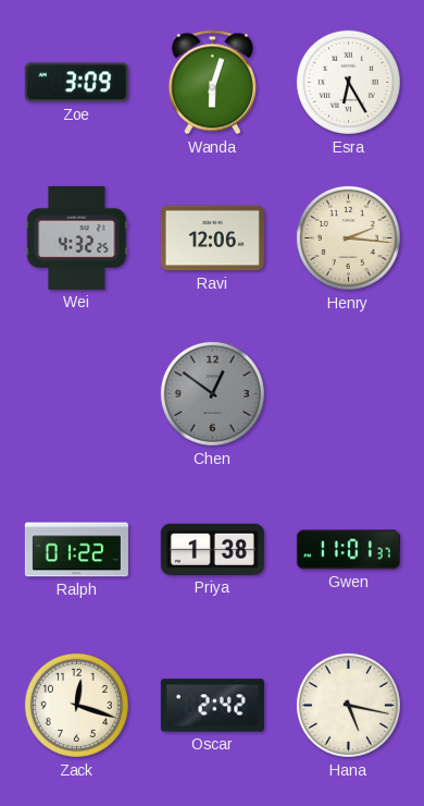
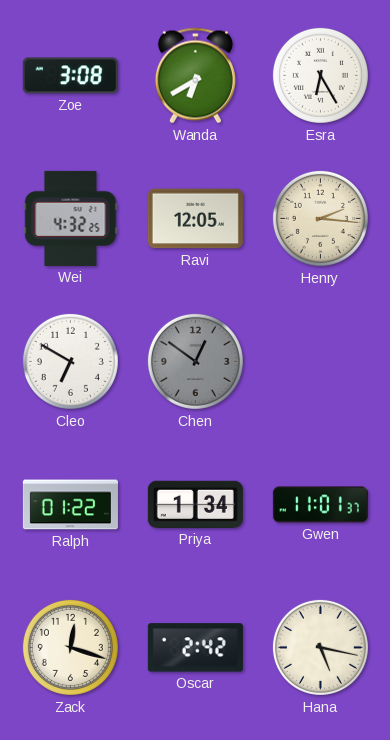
Zoe: 3:09 -> 3:08 (70, 76)
Wanda: 6:03 -> 6:40 (195, 76)
Ravi: 12:06 -> 12:05 (195, 219)
Cleo: none -> 6:50 (70, 361)
Priya: 1:38 -> 1:34 (195, 504)
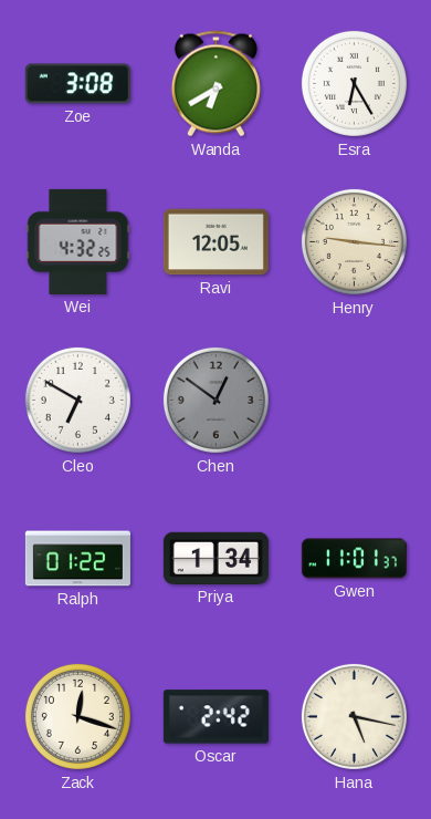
Henry: 2:16 -> 9:16 (354, 241)
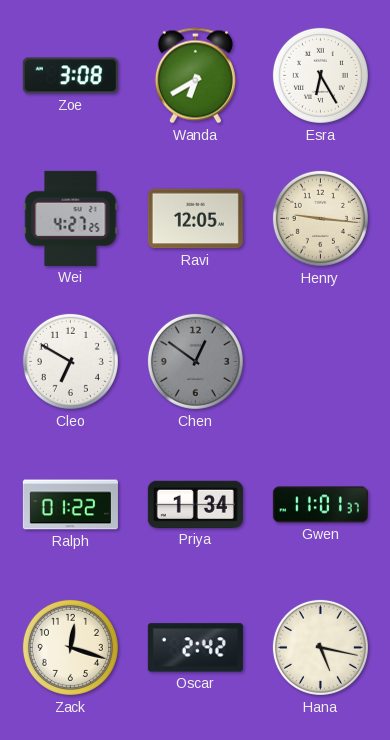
Wei: 4:32 -> 4:27 (71, 218)
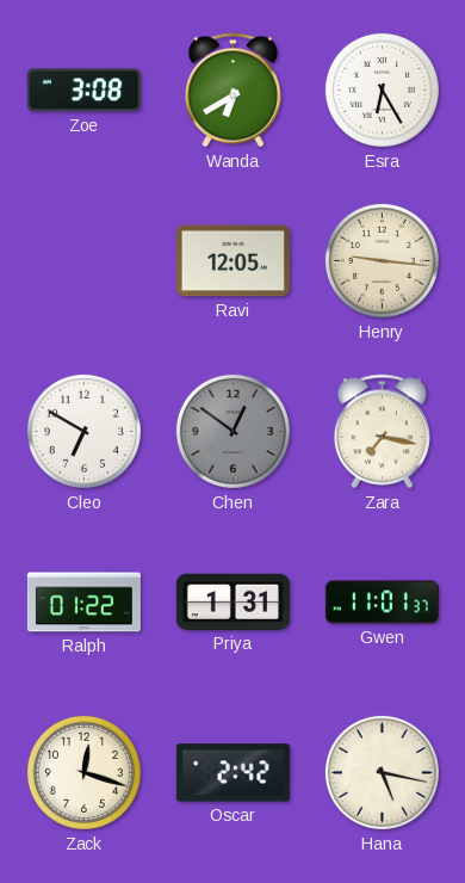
Wei: 4:27 -> none (71, 218)
Zara: none -> 7:17 (382, 432)
Priya: 1:34 -> 1:31 (232, 601)
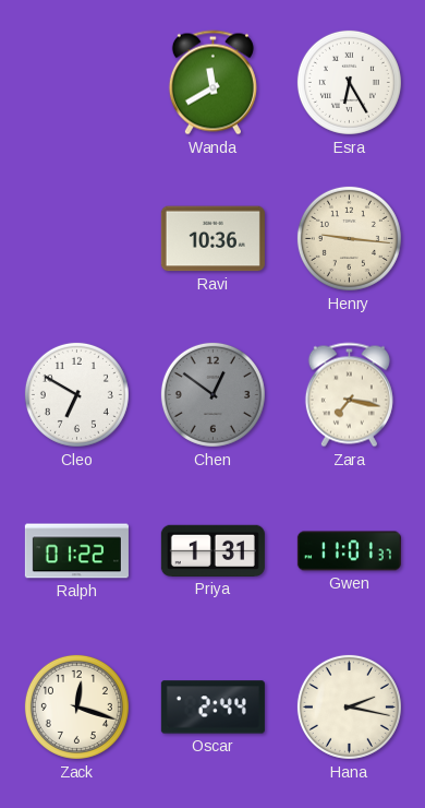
Zoe: 3:08 -> none (83, 91)
Wanda: 6:40 -> 11:40 (212, 83)
Ravi: 12:05 -> 10:36 (212, 239)
Oscar: 2:42 -> 2:44 (212, 708)
Hana: 5:17 -> 2:17 (349, 706)
